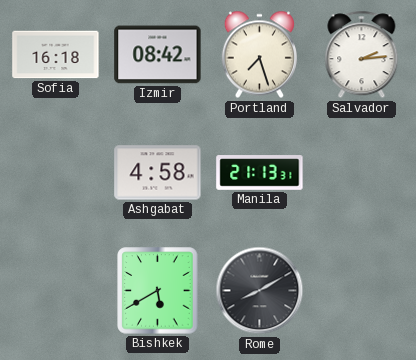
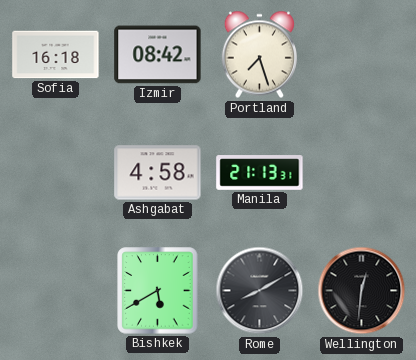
Salvador: 2:14 -> none (362, 55)
Wellington: none -> 12:31 (362, 291)
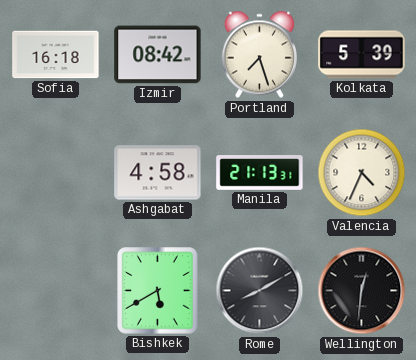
Kolkata: none -> 5:39 (362, 55)
Valencia: none -> 4:34 (362, 173)
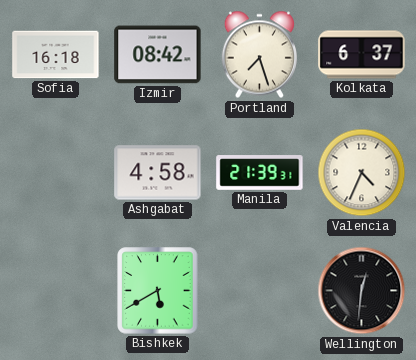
Kolkata: 5:39 -> 6:37 (362, 55)
Manila: 21:13 -> 21:39 (260, 173)
Rome: 8:10 -> none (260, 291)
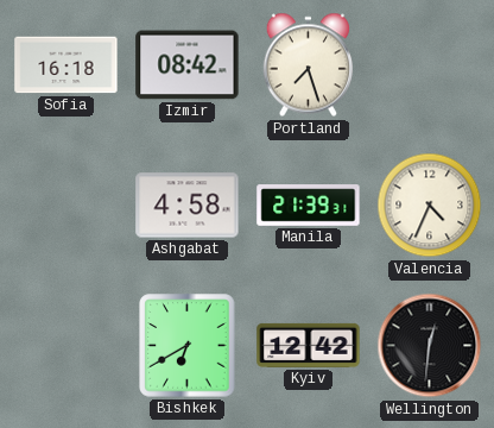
Kolkata: 6:37 -> none (362, 55)
Bishkek: 5:40 -> 6:40 (188, 346)
Kyiv: none -> 12:42 (309, 345)
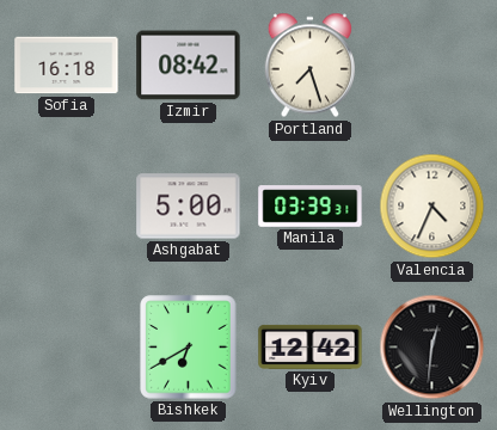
Ashgabat: 4:58 -> 5:00 (189, 207)
Manila: 21:39 -> 03:39 (311, 207)
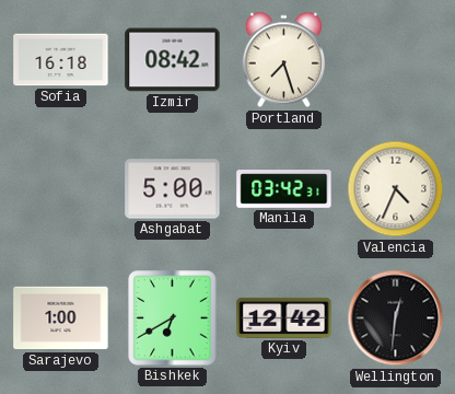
Manila: 03:39 -> 03:42 (284, 189)
Sarajevo: none -> 1:00 (61, 318)
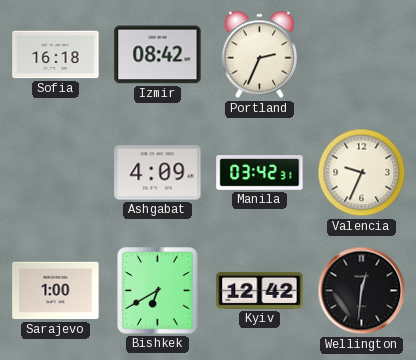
Portland: 7:27 -> 2:34 (259, 55)
Ashgabat: 5:00 -> 4:09 (158, 173)
Valencia: 4:34 -> 9:34 (362, 173)
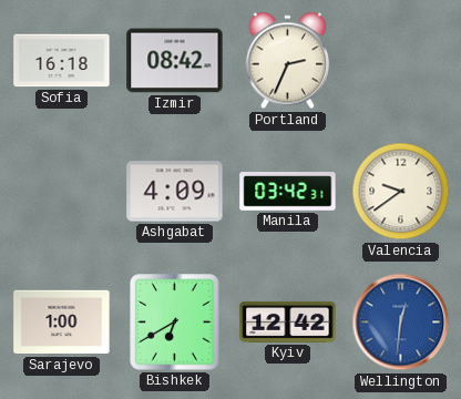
Valencia: 9:34 -> 9:39 (401, 192)
Wellington dial: black -> blue (401, 323)
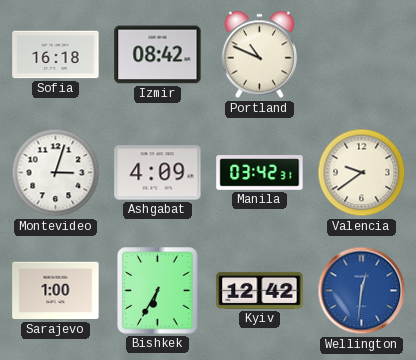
Portland: 2:34 -> 10:49 (259, 55)
Montevideo: none -> 3:03 (56, 173)
Bishkek: 6:40 -> 6:35 (158, 291)
